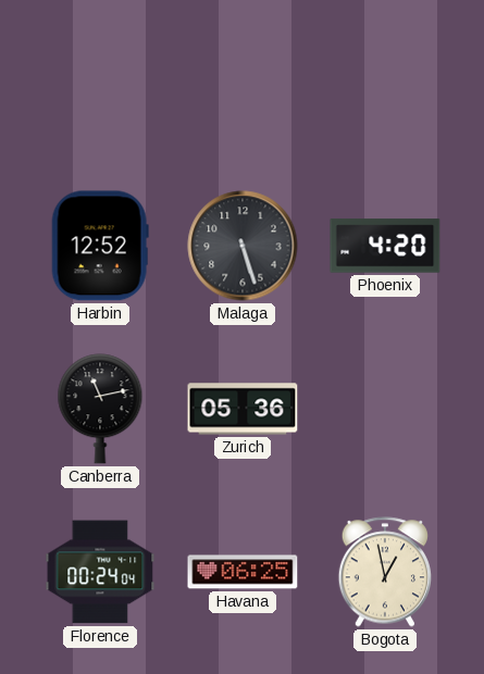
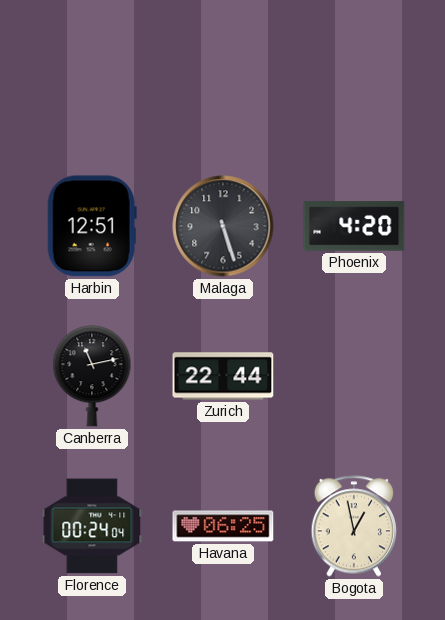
Harbin: 12:52 -> 12:51 (92, 226)
Zurich: 05:36 -> 22:44 (223, 376)
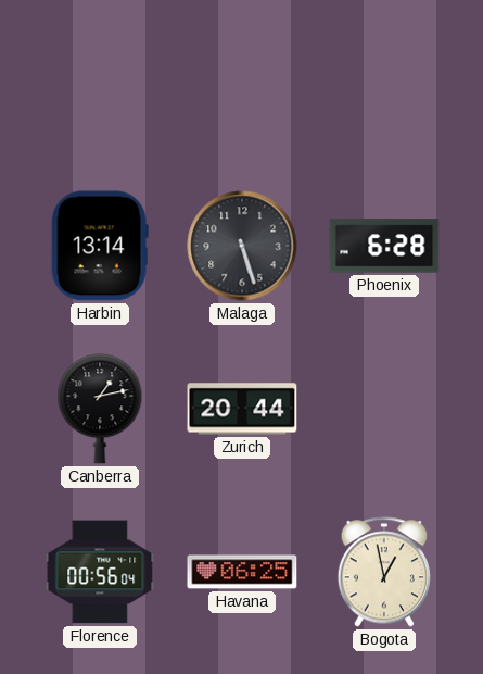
Harbin: 12:51 -> 13:14 (100, 246)
Phoenix: 4:20 -> 6:28 (384, 246)
Canberra: 11:13 -> 1:13 (100, 409)
Zurich: 22:44 -> 20:44 (242, 409)
Florence: 00:24 -> 00:56 (100, 572)
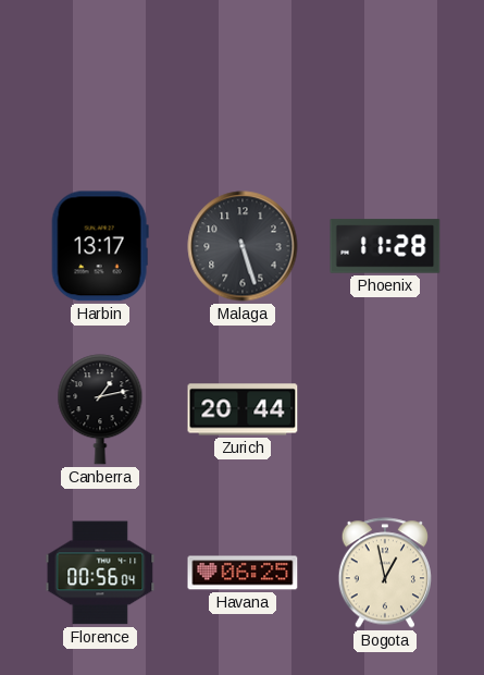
Harbin: 13:14 -> 13:17 (100, 246)
Phoenix: 6:28 -> 11:28 (385, 246)
